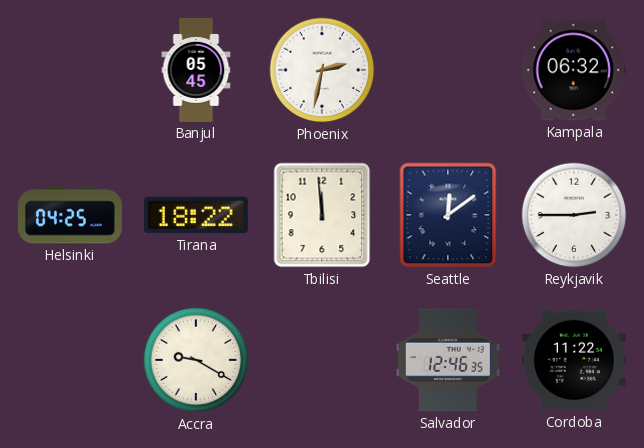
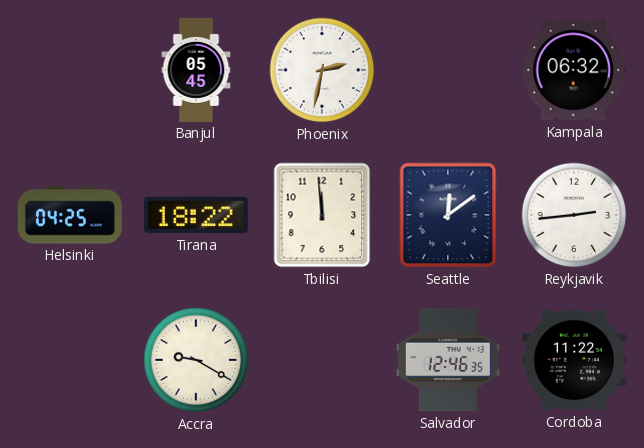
Reykjavik: 2:45 -> 2:44 (574, 215)
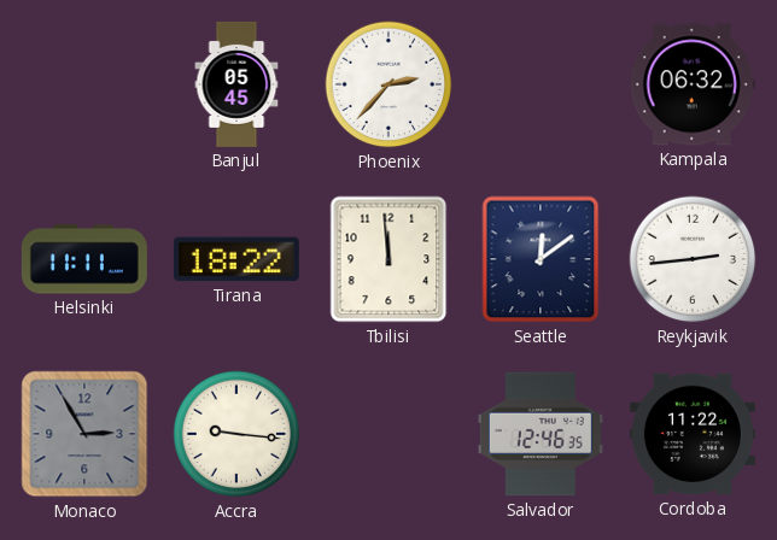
Phoenix: 2:32 -> 2:37 (388, 84)
Helsinki: 04:25 -> 11:11 (84, 259)
Monaco: none -> 2:55 (84, 434)
Accra: 9:20 -> 9:16 (236, 434)
